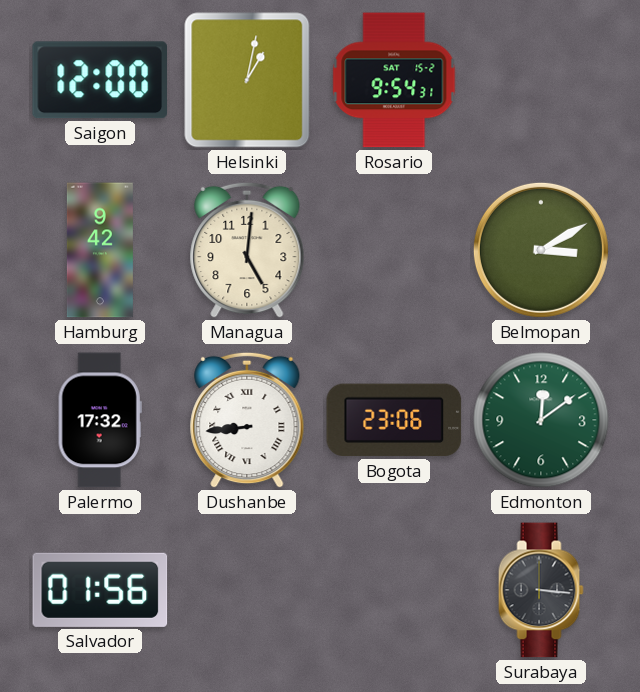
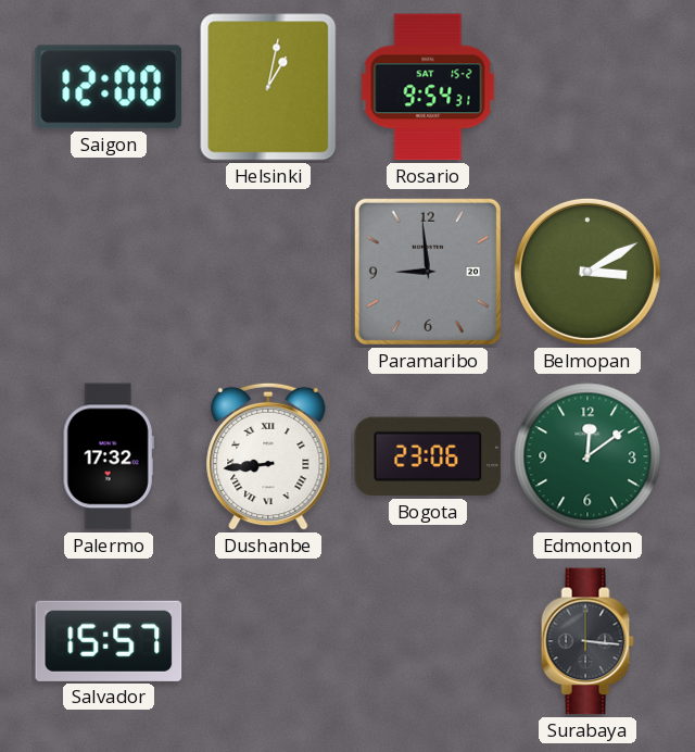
Hamburg: 9:42 -> none (100, 250)
Managua: 5:01 -> none (247, 250)
Paramaribo: none -> 8:59 (428, 272)
Salvador: 01:56 -> 15:57 (109, 641)
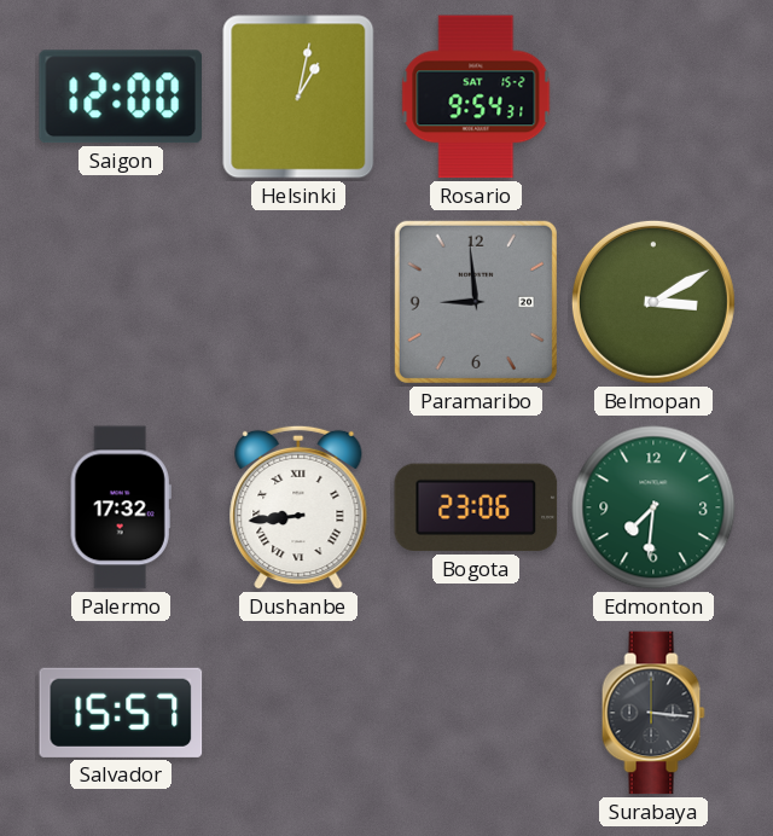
Edmonton: 12:09 -> 7:31 (653, 507)
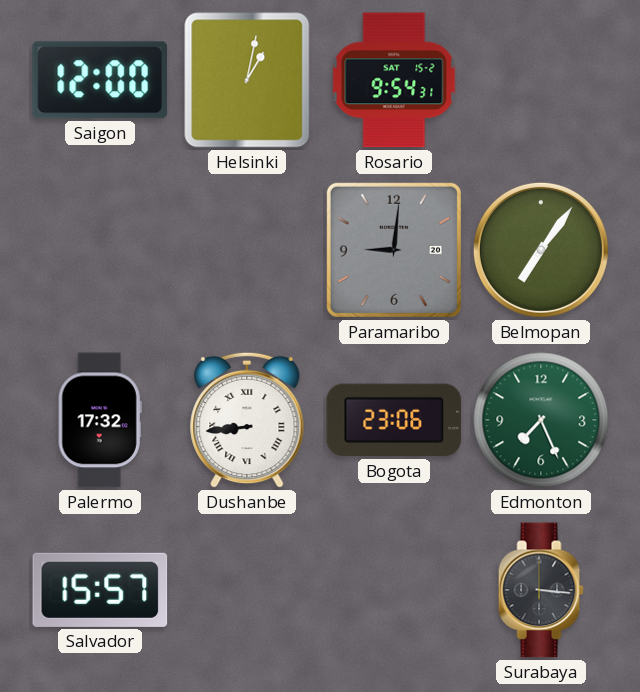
Paramaribo: 8:59 -> 9:01 (394, 250)
Belmopan: 3:10 -> 7:06 (541, 250)
Edmonton: 7:31 -> 7:26 (541, 420)
